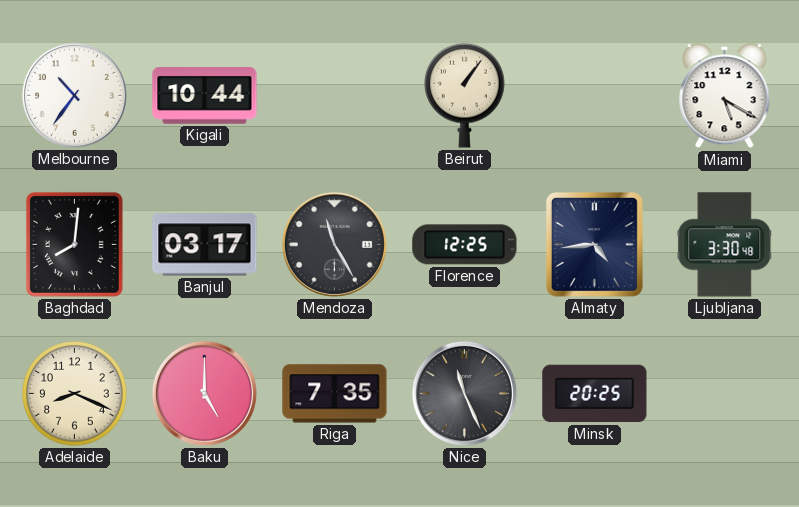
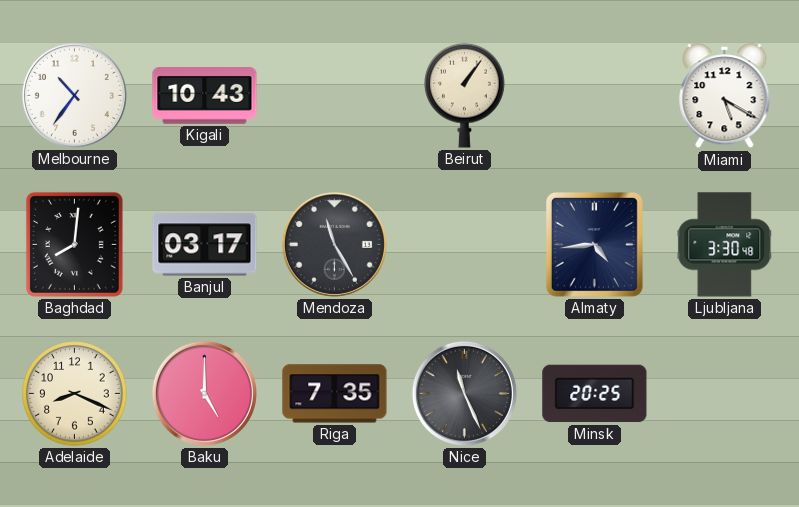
Kigali: 10:44 -> 10:43 (205, 96)
Florence: 12:25 -> none (465, 245)
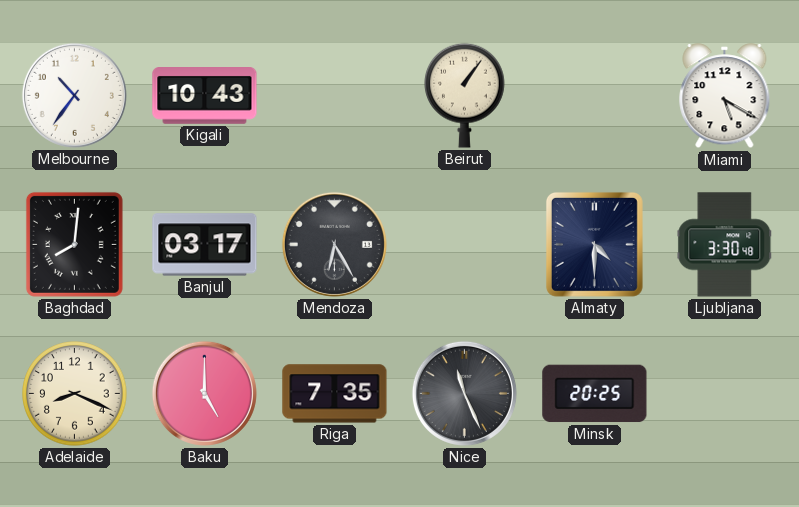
Mendoza: 11:25 -> 6:25 (334, 244)
Almaty: 4:44 -> 4:30 (594, 244)
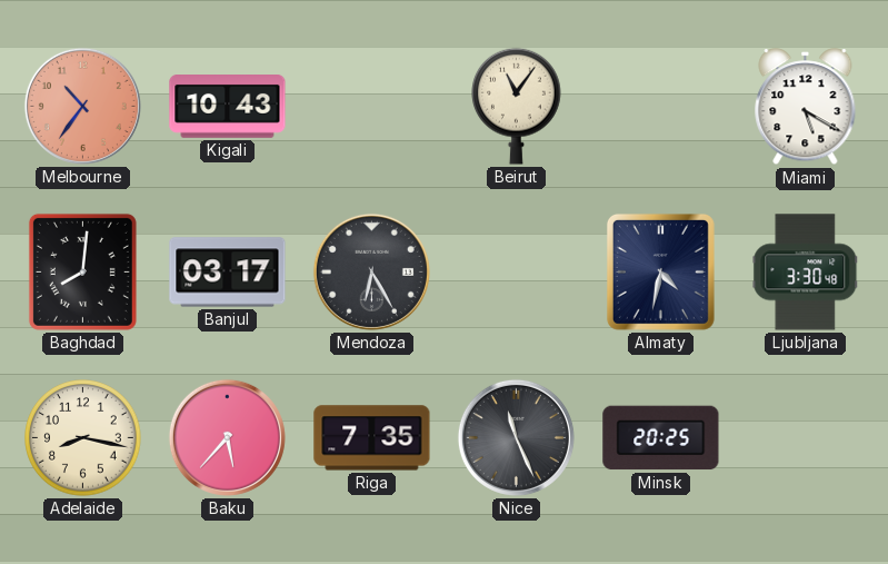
Melbourne dial: white -> salmon (82, 106)
Beirut: 1:06 -> 11:06 (517, 106)
Almaty: 4:30 -> 4:32 (660, 271)
Adelaide: 8:19 -> 8:17 (83, 438)
Baku: 5:00 -> 5:37 (227, 437)
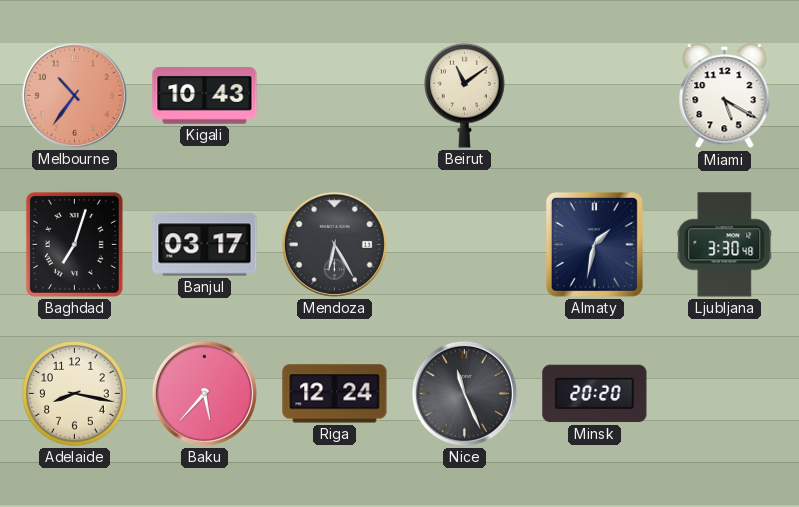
Beirut: 11:06 -> 11:09 (465, 95)
Baghdad: 8:01 -> 7:03 (74, 244)
Almaty: 4:32 -> 1:32 (594, 244)
Riga: 7:35 -> 12:24 (335, 394)
Minsk: 20:25 -> 20:20 (595, 394)
